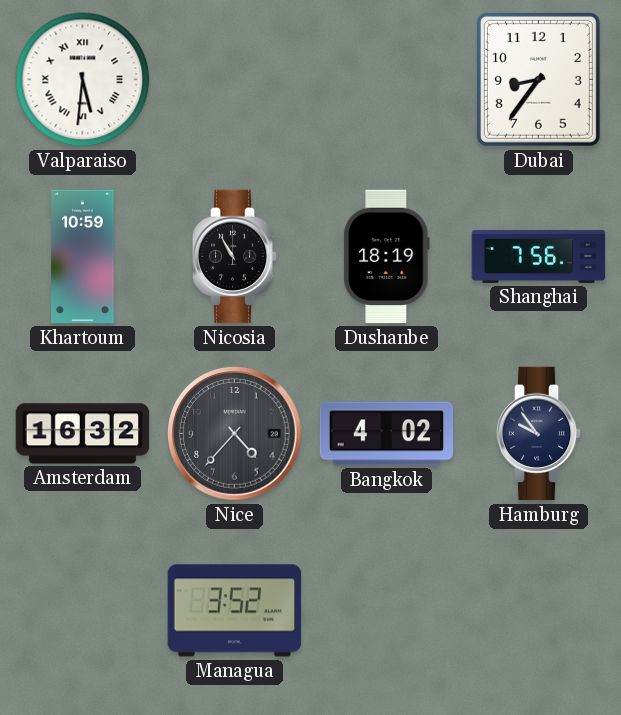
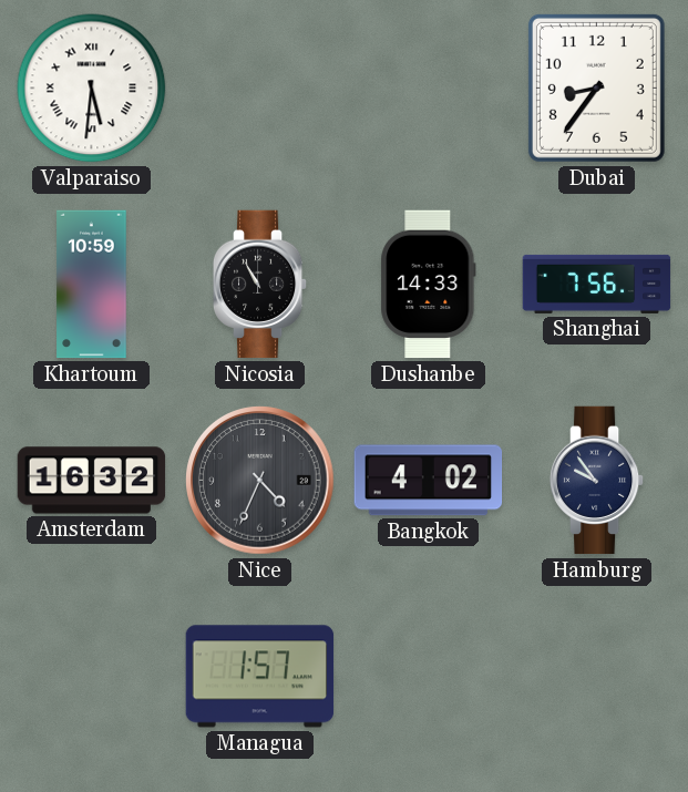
Dushanbe: 18:19 -> 14:33 (429, 285)
Nice: 4:37 -> 4:34 (260, 481)
Managua: 3:52 -> 1:57 (260, 677)
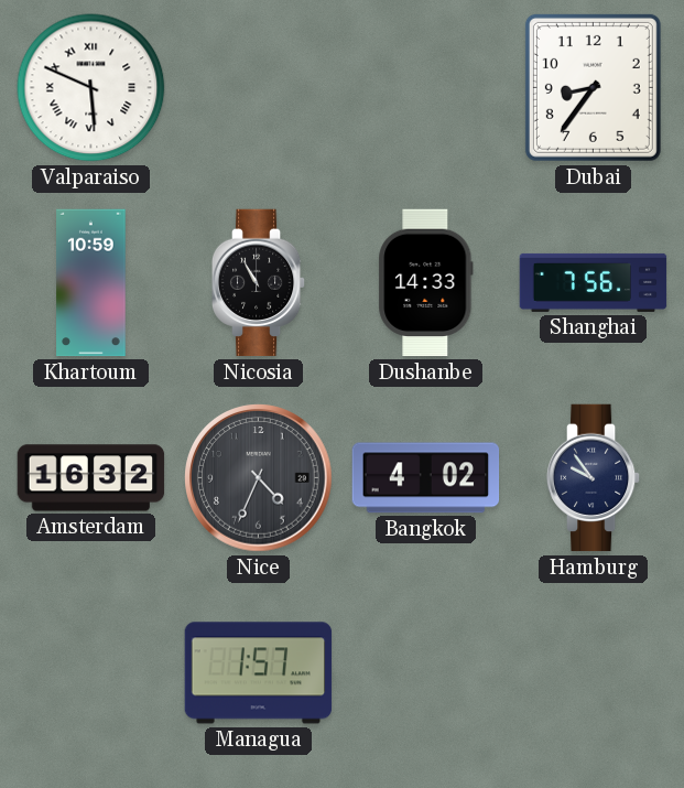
Valparaiso: 5:31 -> 5:49 (91, 88)
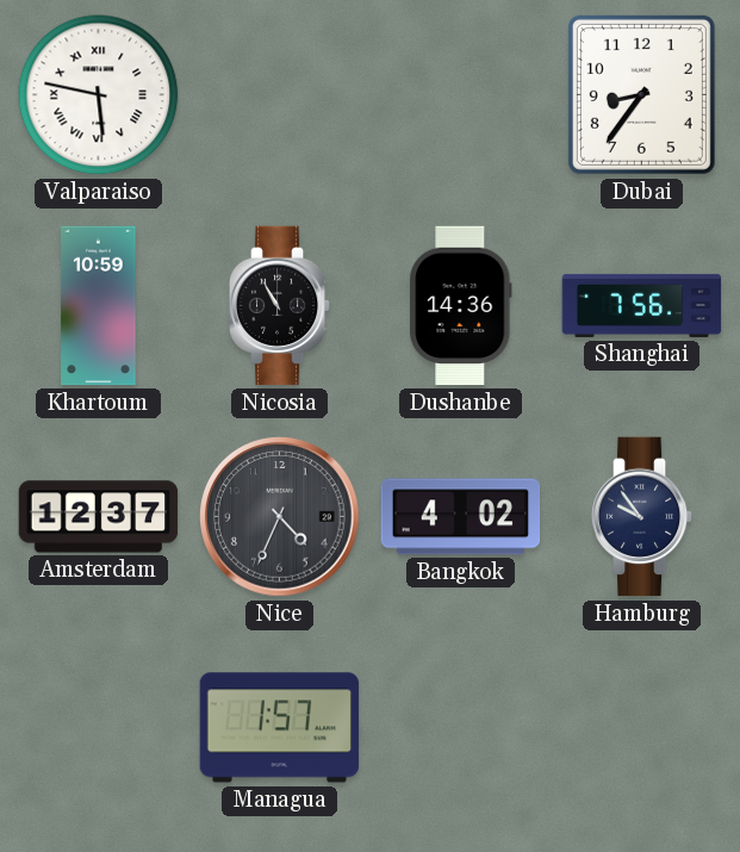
Valparaiso: 5:49 -> 5:47 (99, 95)
Dushanbe: 14:33 -> 14:36 (461, 306)
Amsterdam: 16:32 -> 12:37 (99, 517)
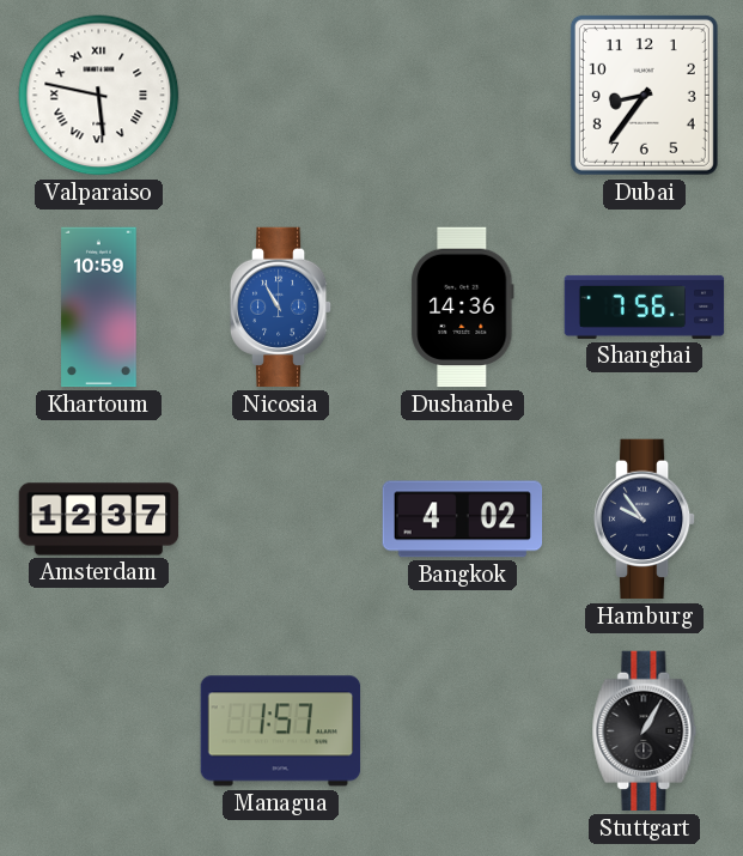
Nicosia dial: black -> blue (281, 308)
Nice: 4:34 -> none (280, 517)
Stuttgart: none -> 1:05 (645, 731)
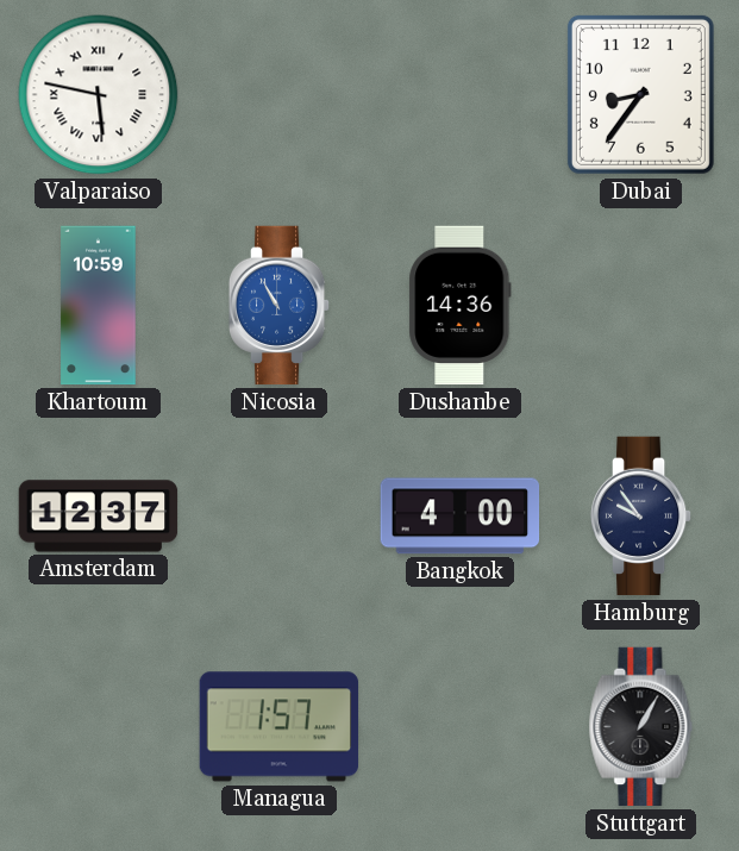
Shanghai: 7:56 -> none (645, 306)
Bangkok: 4:02 -> 4:00 (461, 517)
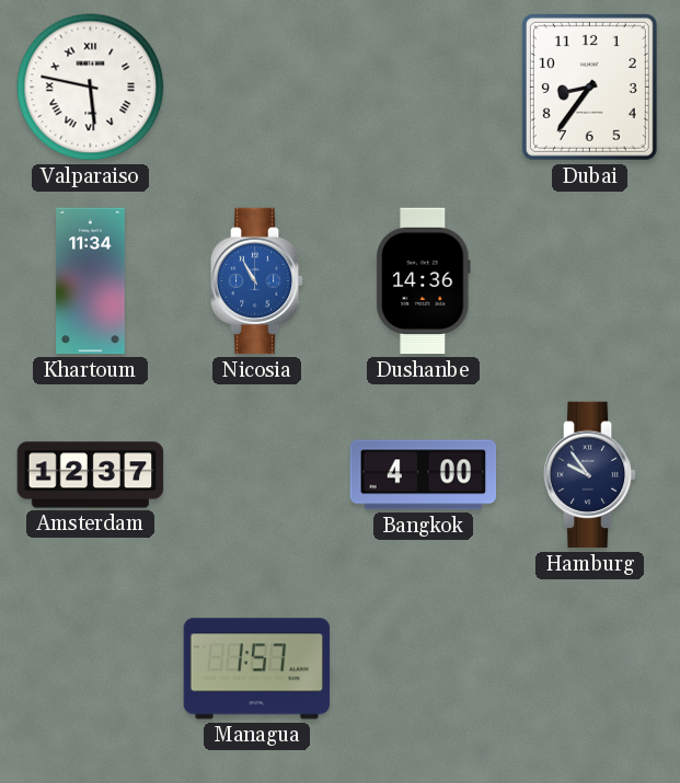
Khartoum: 10:59 -> 11:34 (91, 281)
Stuttgart: 1:05 -> none (641, 727)
